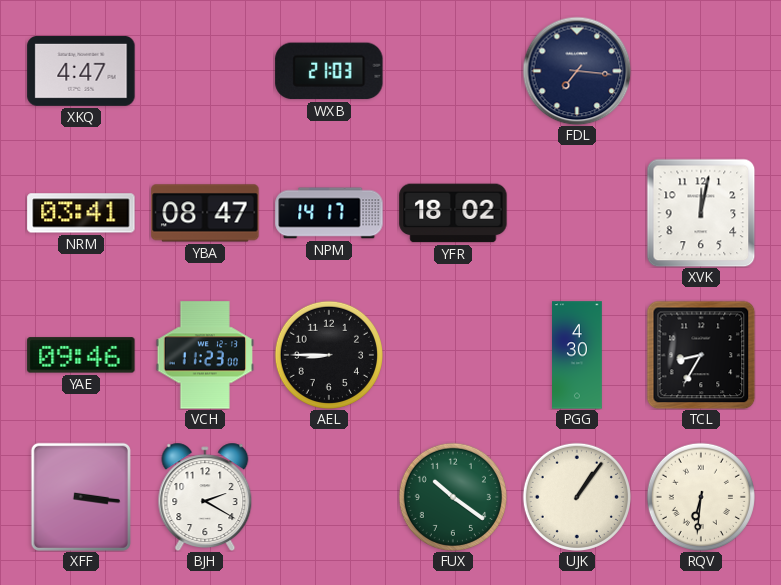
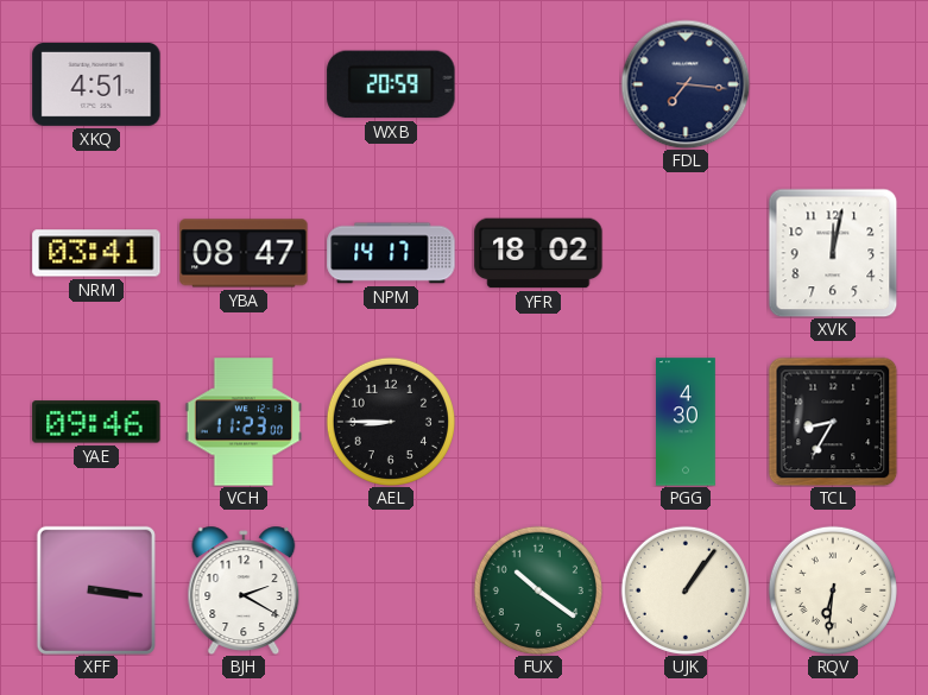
XKQ: 4:47 -> 4:51 (96, 84)
WXB: 21:03 -> 20:59 (391, 84)
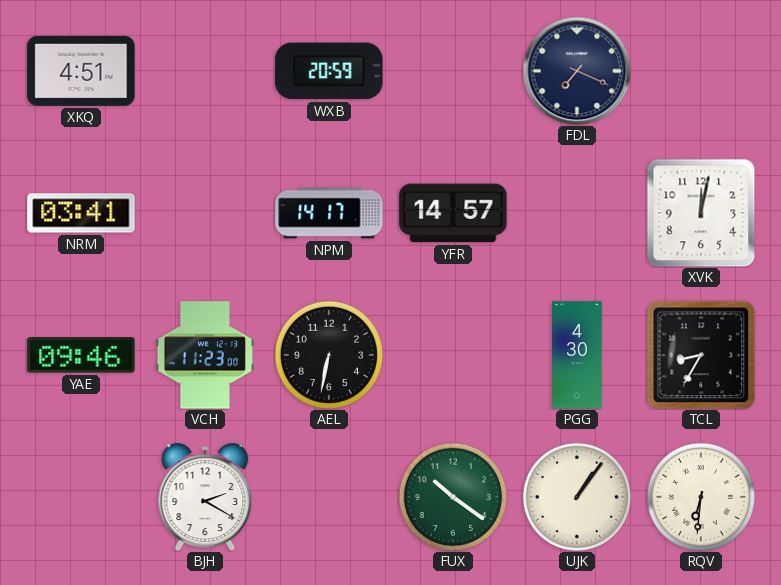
FDL: 7:16 -> 7:19 (577, 71)
YBA: 08:47 -> none (244, 253)
YFR: 18:02 -> 14:57 (453, 213)
AEL: 8:45 -> 6:32 (329, 355)
XFF: 3:16 -> none (96, 590)
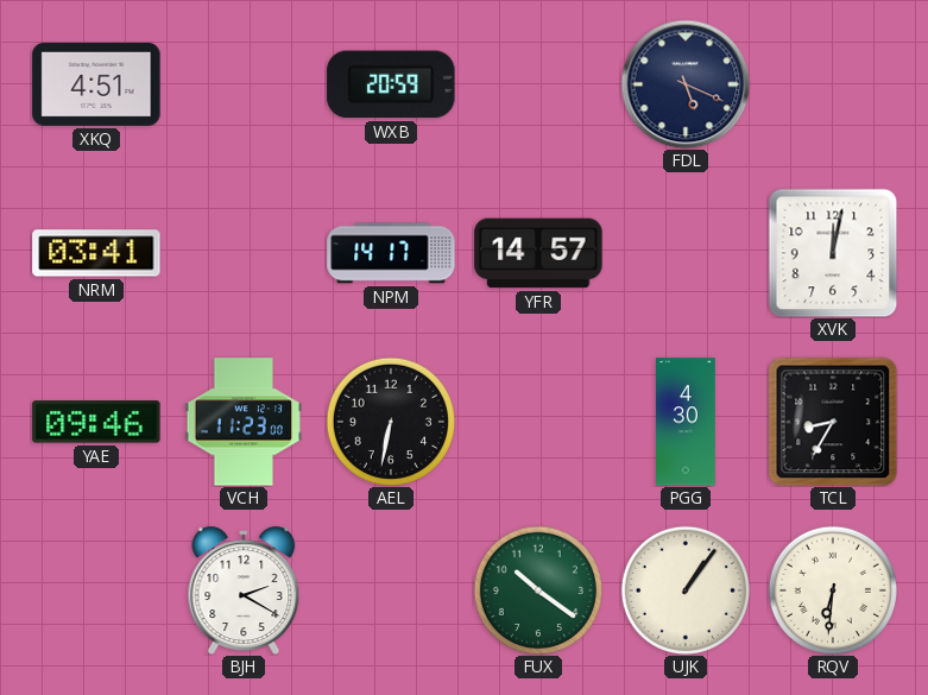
FDL: 7:19 -> 5:19 (686, 84)
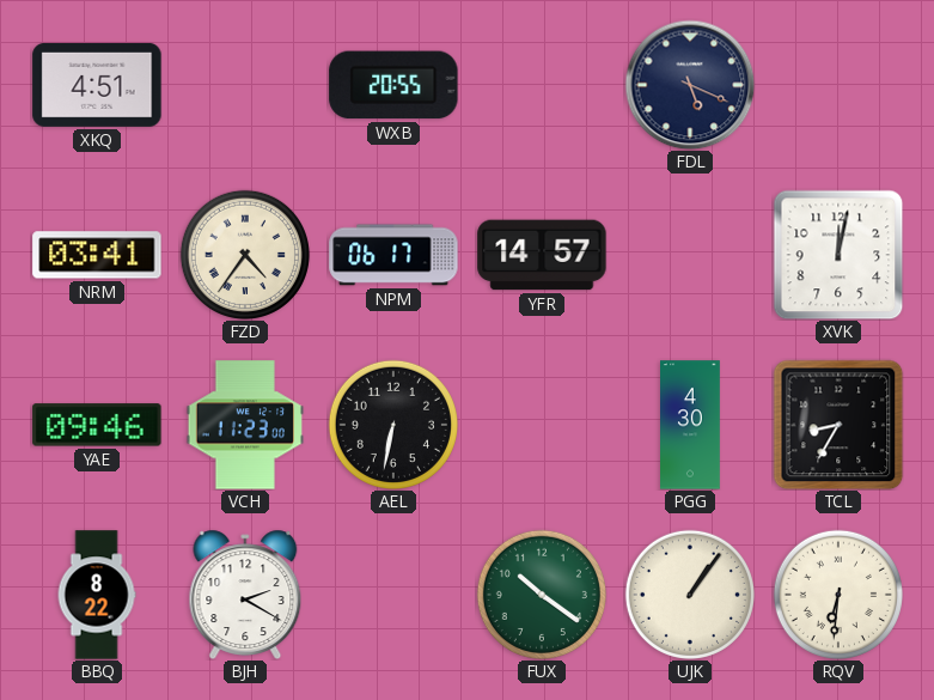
WXB: 20:59 -> 20:55 (393, 85)
FZD: none -> 4:36 (245, 255)
NPM: 14:17 -> 06:17 (393, 255)
BBQ: none -> 8:22 (97, 595)
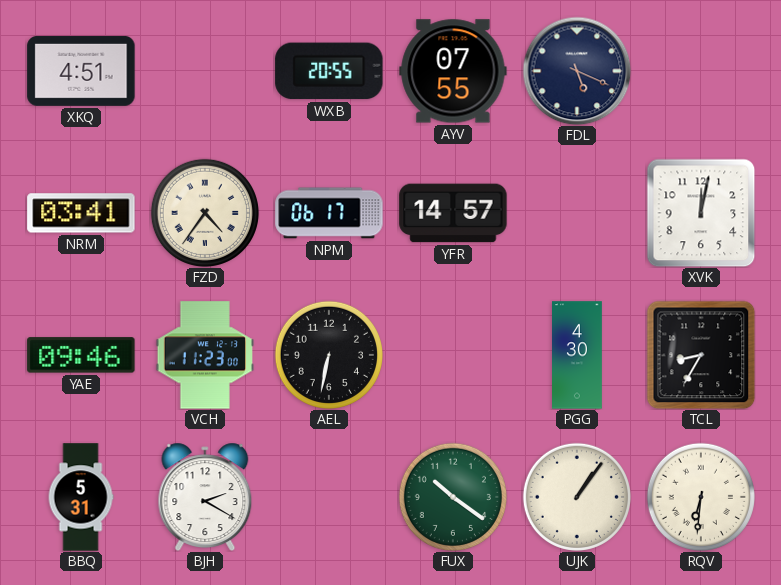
AYV: none -> 07:55 (453, 71)
BBQ: 8:22 -> 5:31 (81, 497)
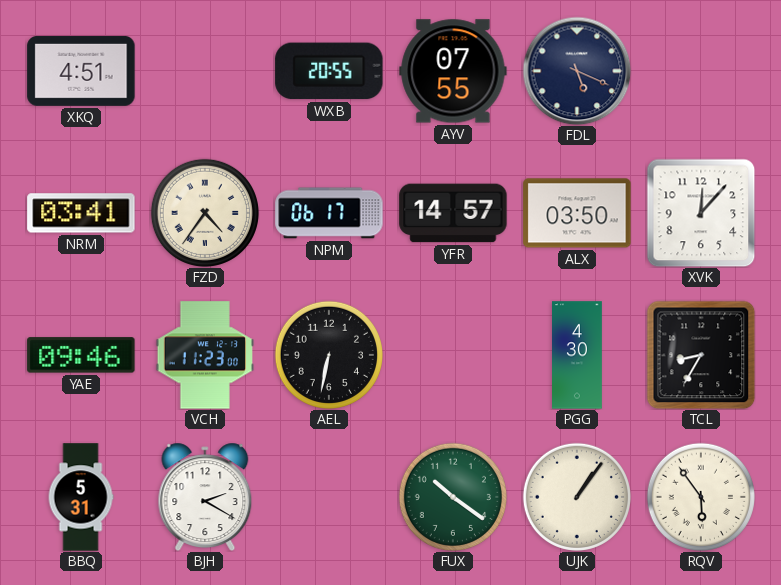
ALX: none -> 03:50 (577, 213)
XVK: 12:02 -> 12:07 (701, 213)
RQV: 6:31 -> 5:54 (701, 497)
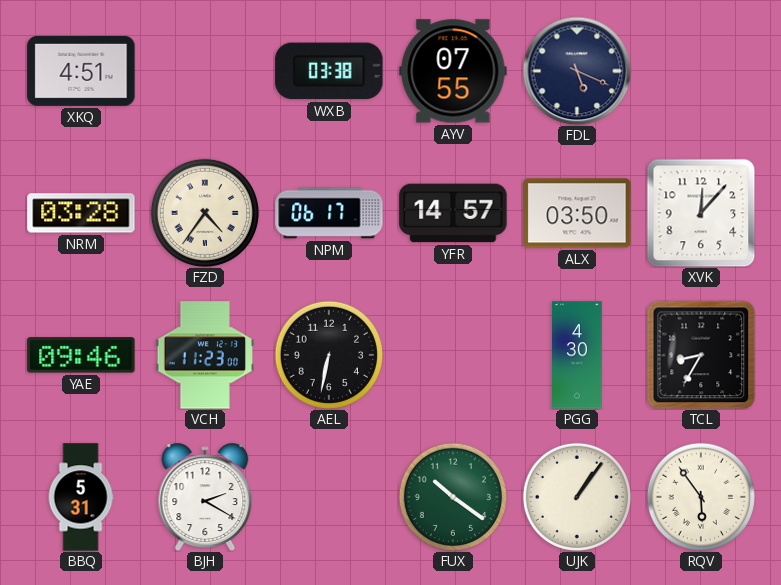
WXB: 20:55 -> 03:38 (329, 71)
NRM: 03:41 -> 03:28 (81, 213)
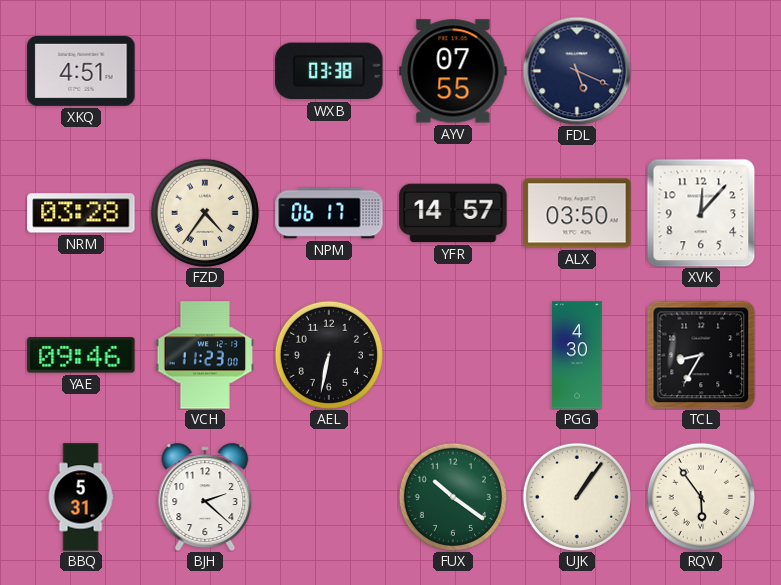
BJH: 2:20 -> 2:22 (205, 496)
